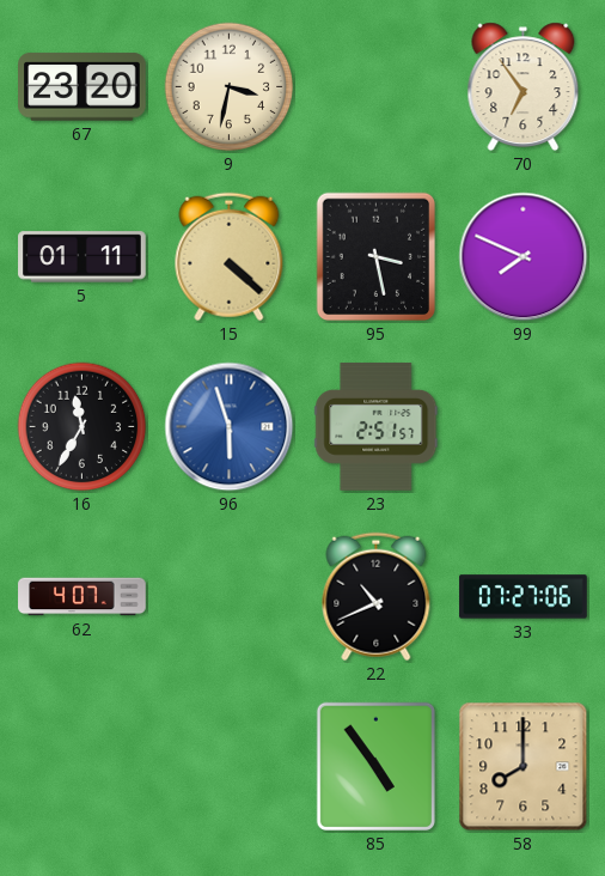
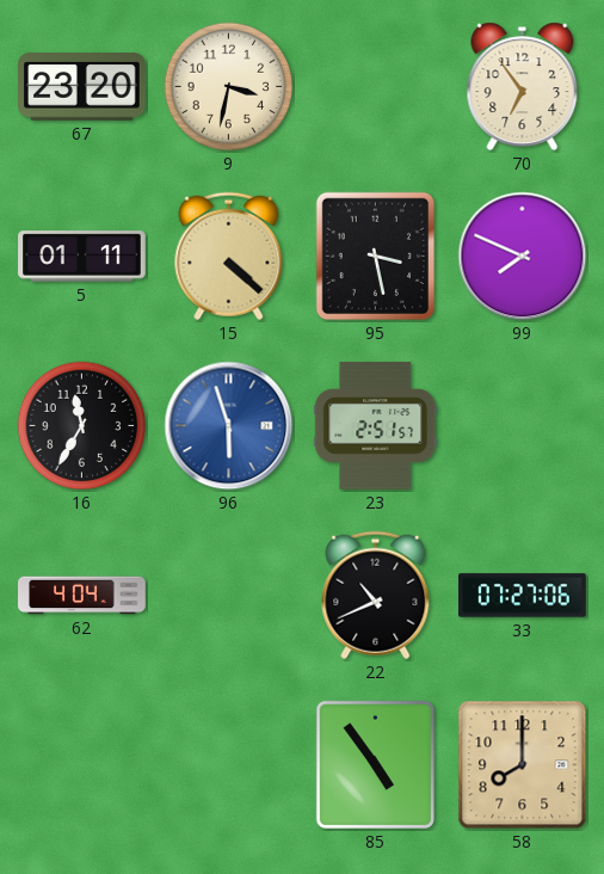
62: 4:07 -> 4:04 (82, 596)
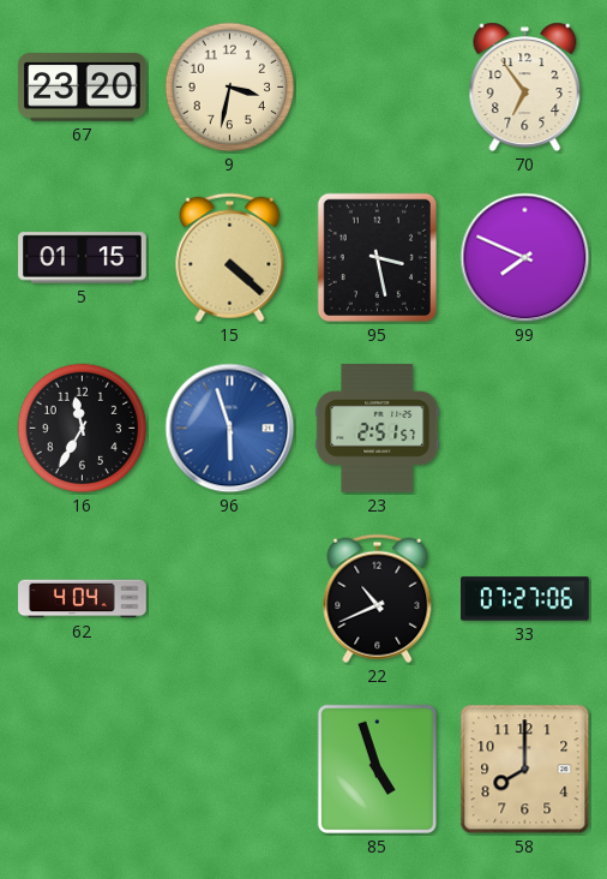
5: 01:11 -> 01:15 (83, 258)
85: 4:54 -> 4:57 (377, 769)
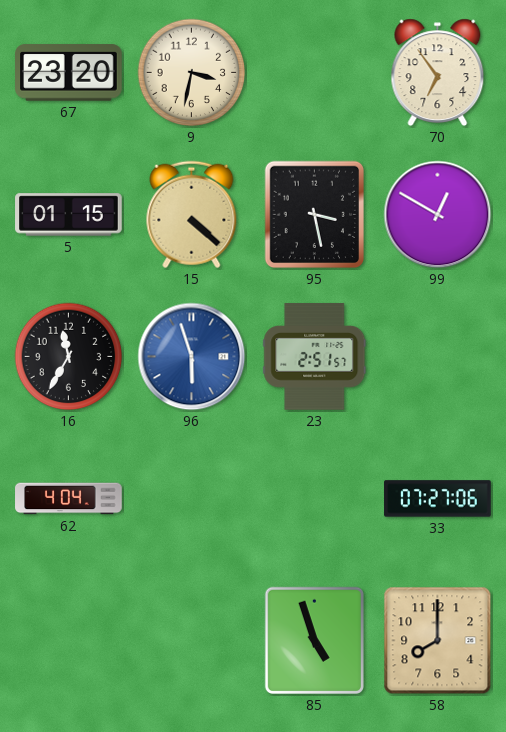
99: 7:49 -> 12:50 (438, 215)
22: 10:41 -> none (378, 599)
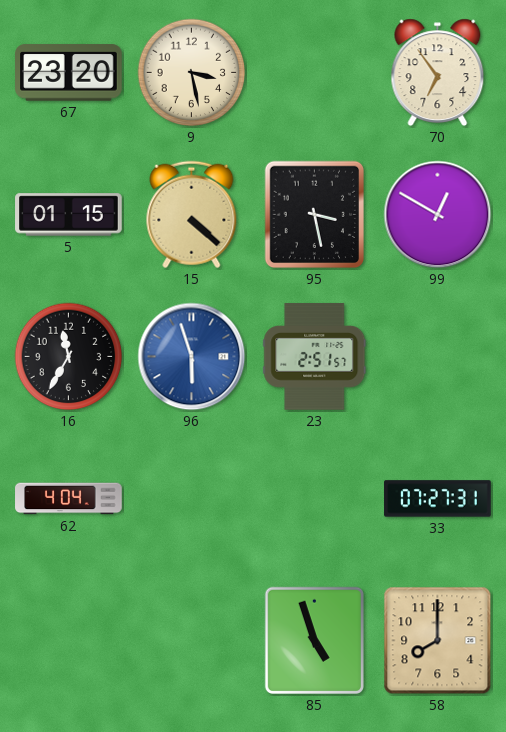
9: 3:32 -> 3:28 (192, 73)
33: 07:27:06 -> 07:27:31 (438, 499)
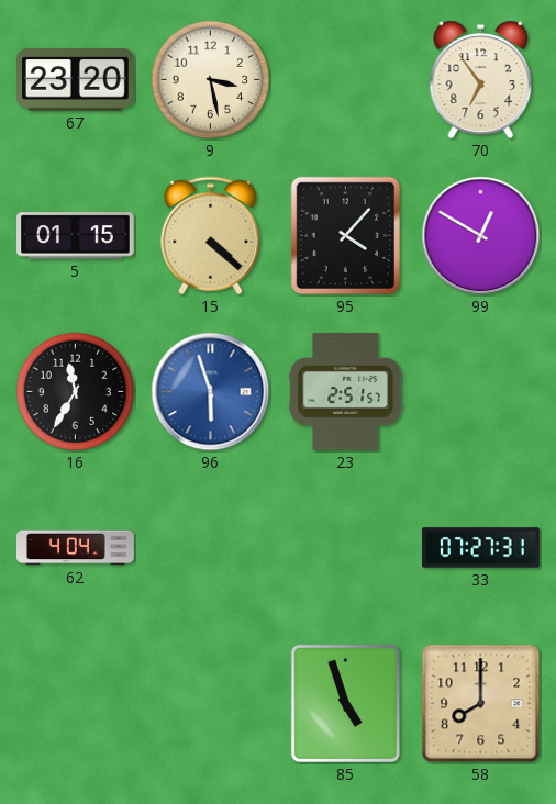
95: 3:28 -> 4:07 (345, 236)
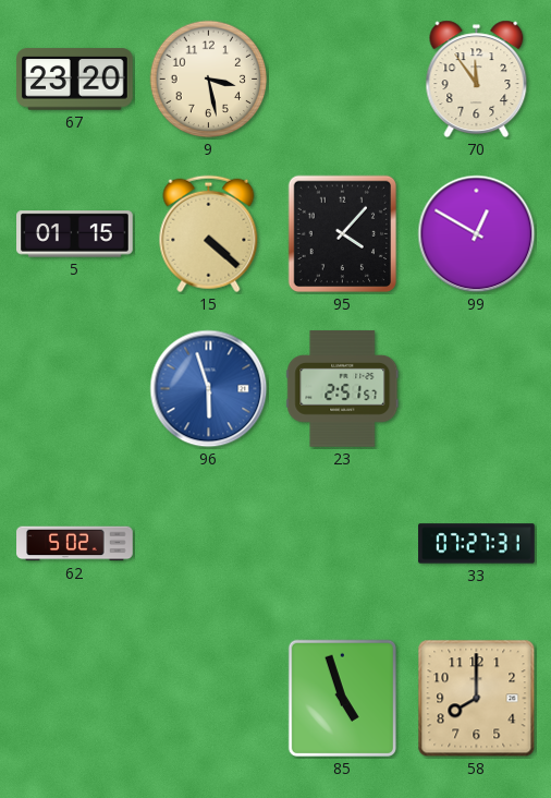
70: 6:54 -> 11:54 (477, 80)
16: 11:35 -> none (76, 392)
62: 4:04 -> 5:02 (75, 544)
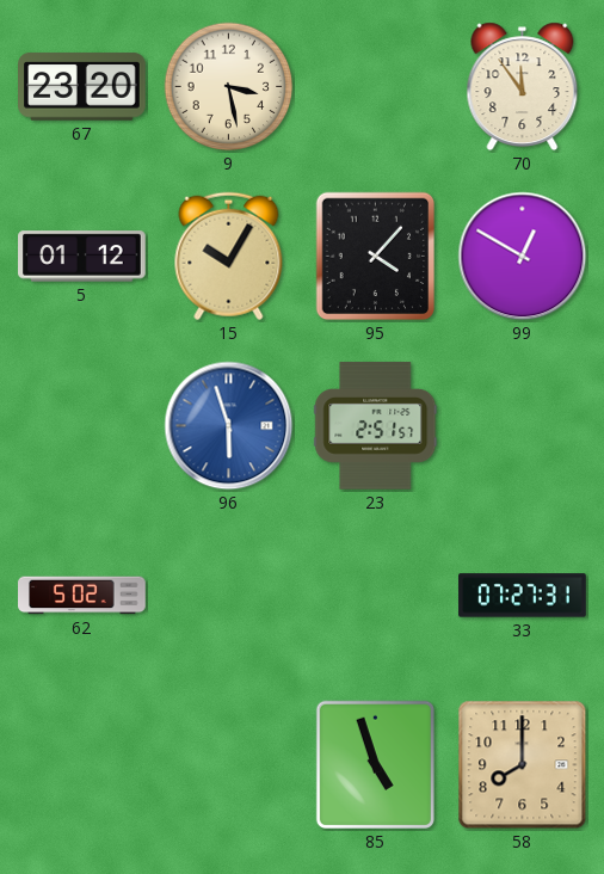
5: 01:15 -> 01:12 (82, 257)
15: 4:22 -> 10:05 (229, 257)
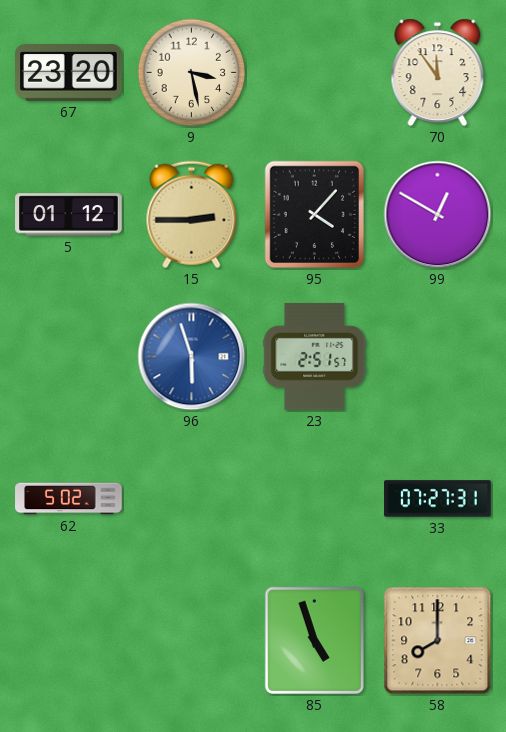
15: 10:05 -> 2:45 (192, 215)
